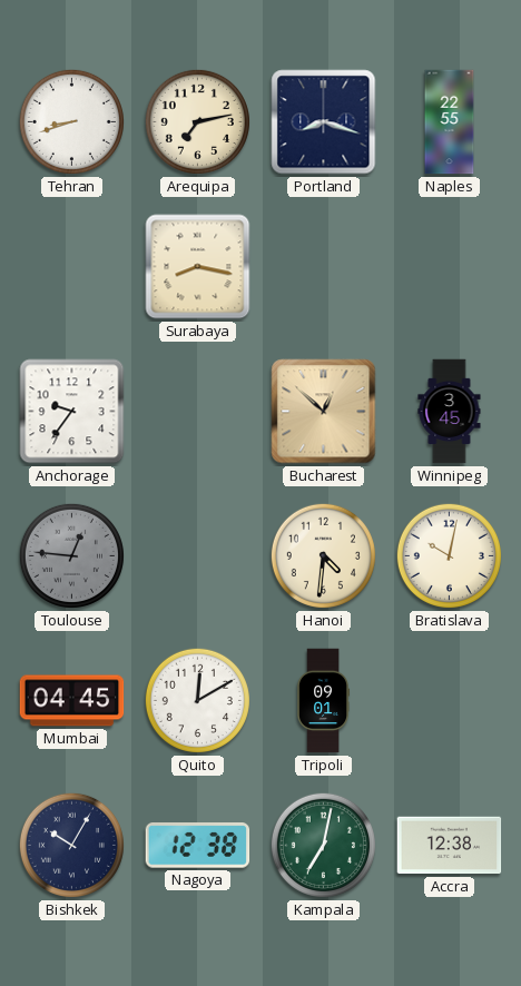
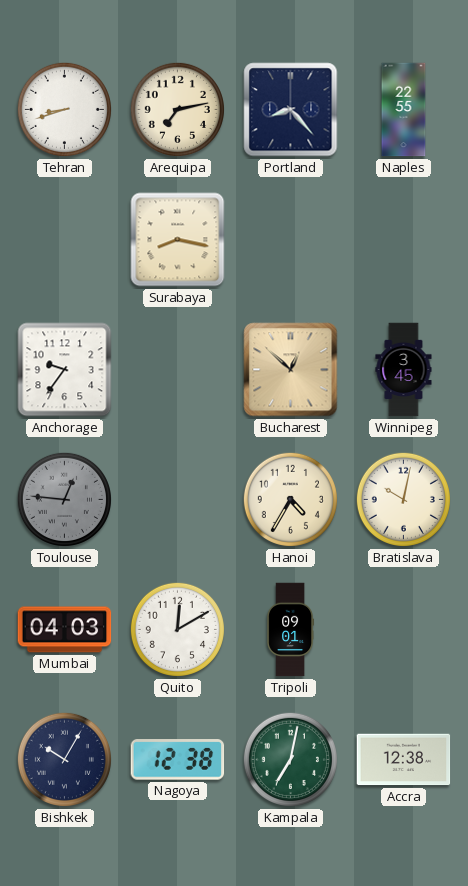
Portland: 8:18 -> 8:23 (291, 110)
Hanoi: 4:31 -> 4:35 (290, 499)
Mumbai: 04:45 -> 04:03 (65, 630)
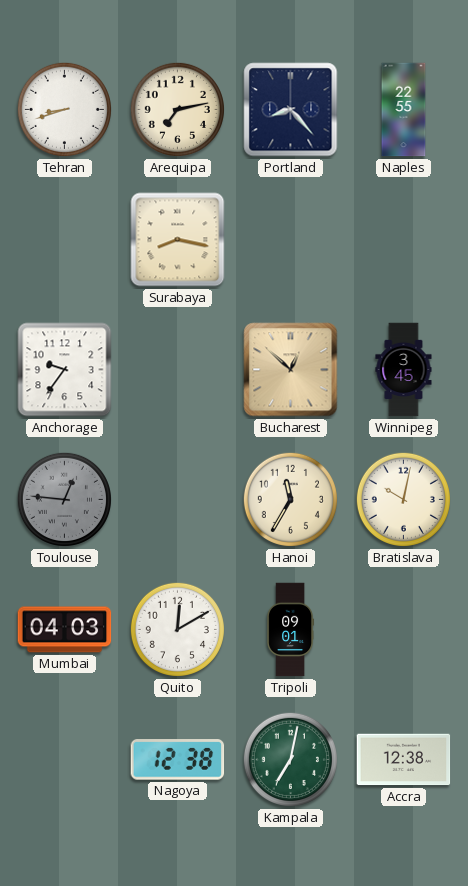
Hanoi: 4:35 -> 11:35 (290, 499)
Bishkek: 10:05 -> none (64, 759)
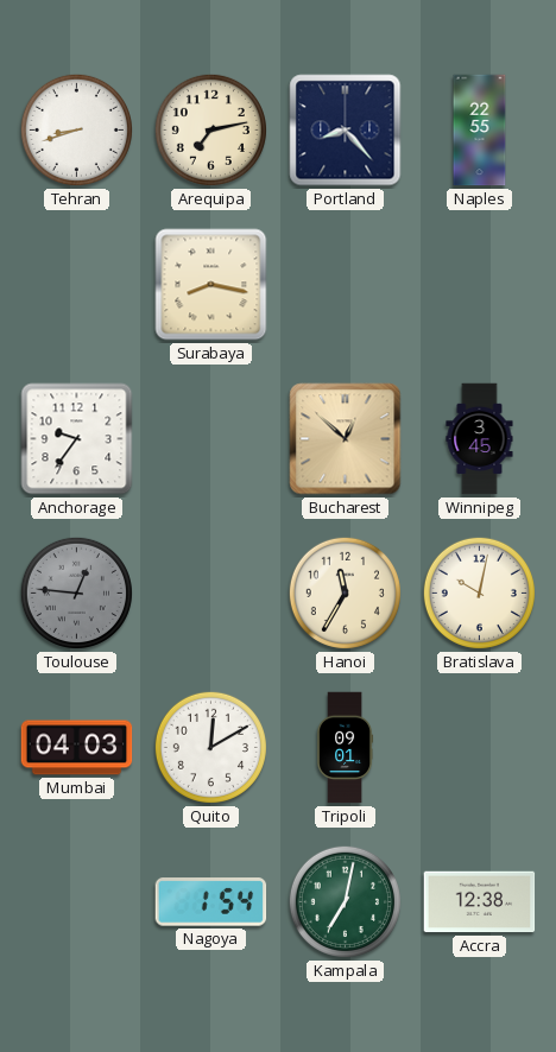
Nagoya: 12:38 -> 1:54 (211, 902)
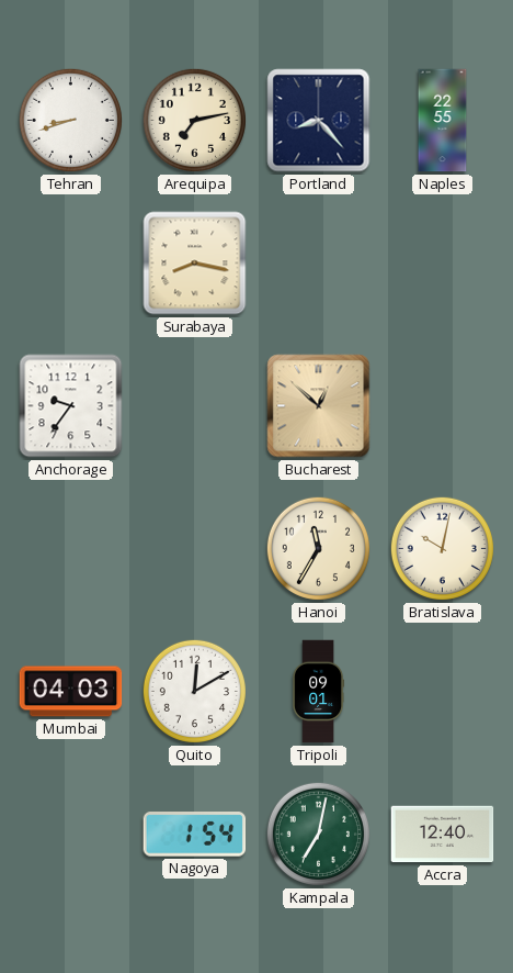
Winnipeg: 3:45 -> none (480, 439)
Toulouse: 12:46 -> none (76, 592)
Accra: 12:38 -> 12:40 (443, 835)
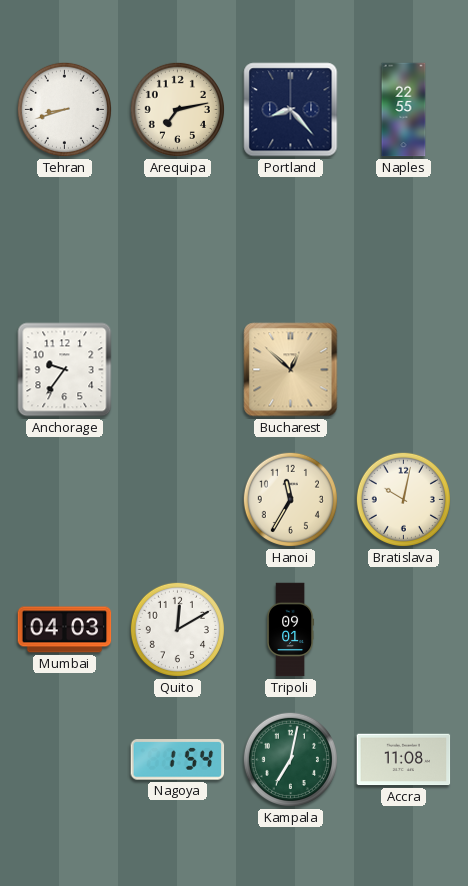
Surabaya: 8:17 -> none (195, 264)
Accra: 12:40 -> 11:08 (404, 760)
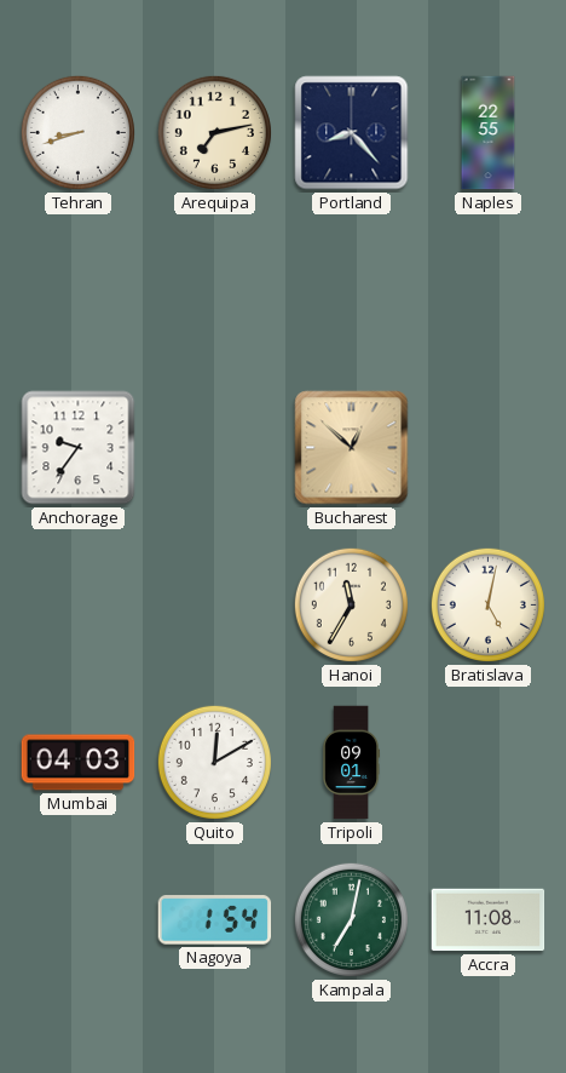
Bratislava: 10:02 -> 5:02 (487, 604)
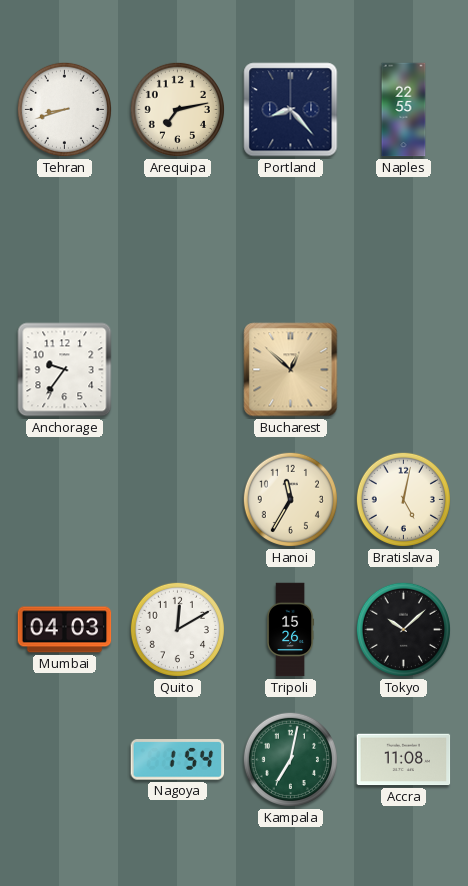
Tripoli: 09:01 -> 15:26 (291, 630)
Tokyo: none -> 10:08 (403, 629)
